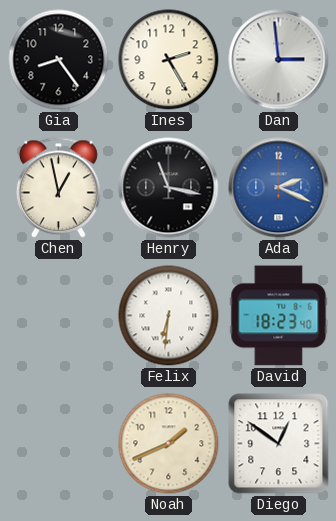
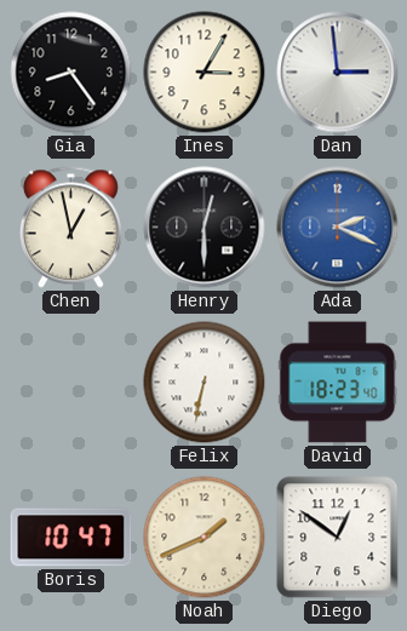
Ines: 2:25 -> 3:05 (205, 73)
Henry: 11:17 -> 12:30 (205, 228)
Felix: 6:31 -> 6:32 (205, 383)
Boris: none -> 10:47 (71, 538)
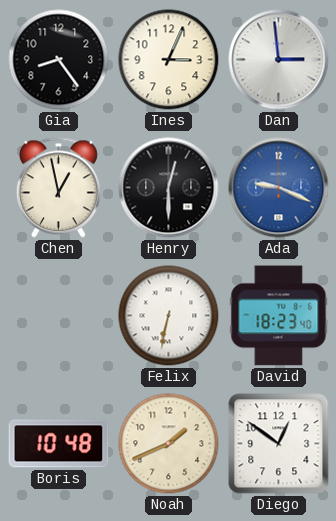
Ines: 3:05 -> 3:04 (169, 60)
Ada: 2:19 -> 9:19 (279, 188)
Boris: 10:47 -> 10:48 (59, 444)
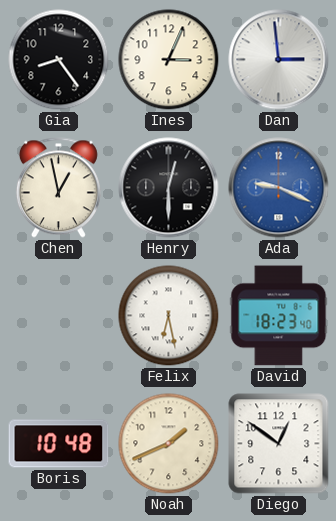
Felix: 6:32 -> 6:28 (169, 316)
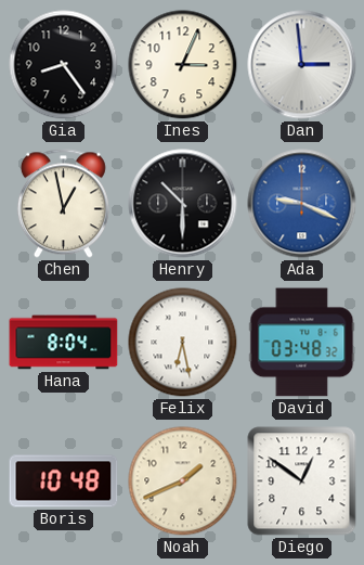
Henry: 12:30 -> 10:30 (183, 204)
Hana: none -> 8:04 (64, 343)
David: 18:23 -> 03:48 (302, 343)
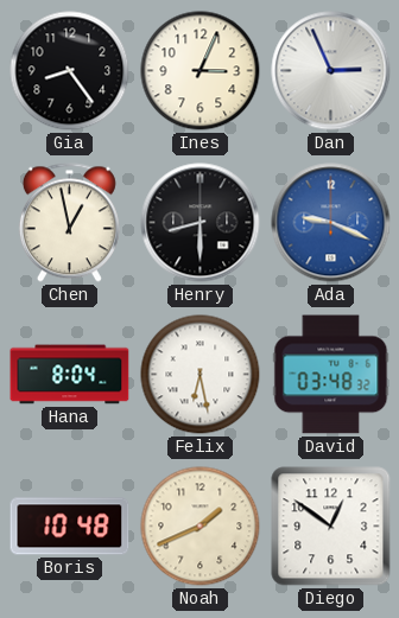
Dan: 2:59 -> 2:56 (331, 71)
Henry: 10:30 -> 8:30 (201, 223)
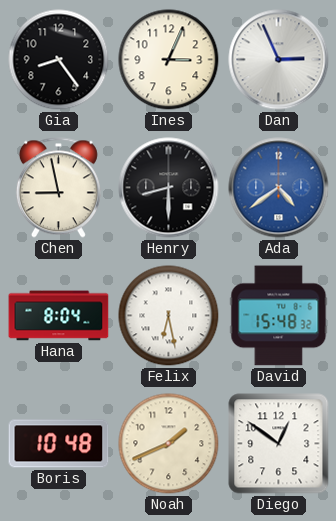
Chen: 12:58 -> 8:58 (58, 188)
Ada: 9:19 -> 4:39 (279, 188)
David: 03:48 -> 15:48 (279, 316)
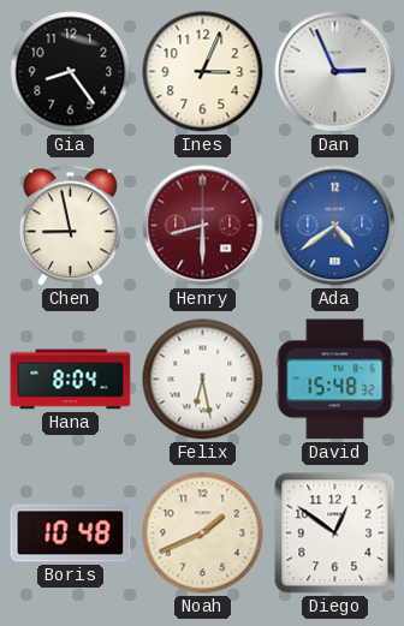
Henry dial: black -> burgundy (203, 226)
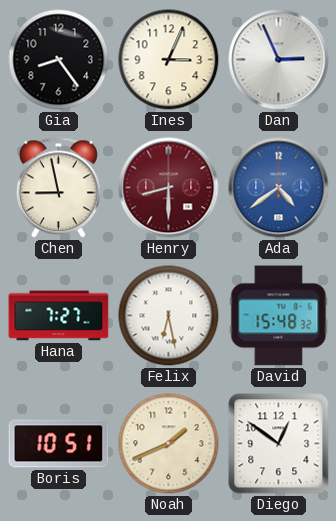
Hana: 8:04 -> 7:27 (59, 316)
Boris: 10:48 -> 10:51 (59, 444)
